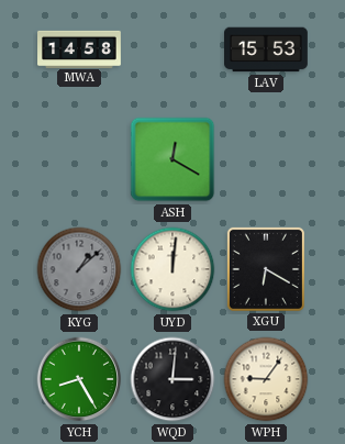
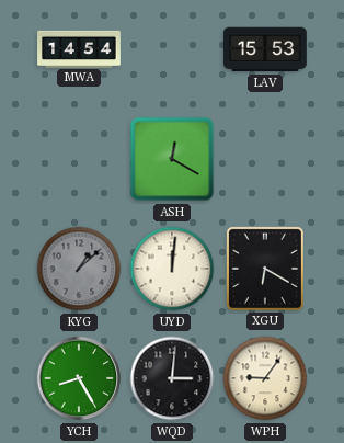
MWA: 14:58 -> 14:54 (79, 48)
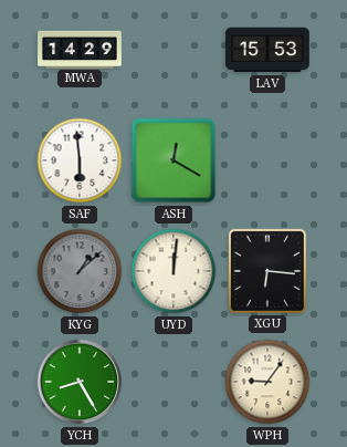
MWA: 14:54 -> 14:29 (80, 49)
SAF: none -> 5:59 (80, 160)
XGU: 6:20 -> 6:16 (267, 271)
WQD: 3:01 -> none (172, 378)
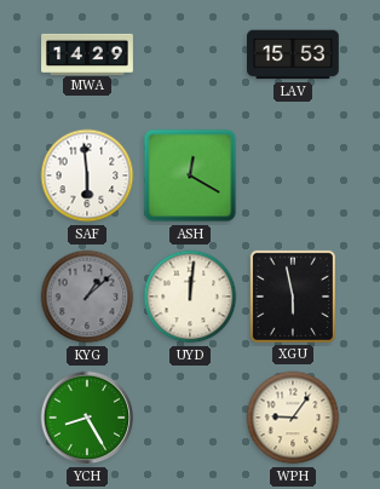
XGU: 6:16 -> 5:58 (293, 297)
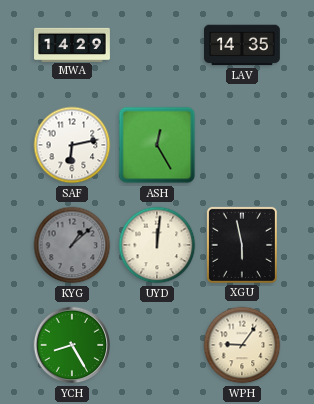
LAV: 15:53 -> 14:35 (243, 45)
SAF: 5:59 -> 6:13 (72, 145)
ASH: 12:20 -> 12:25 (157, 145)
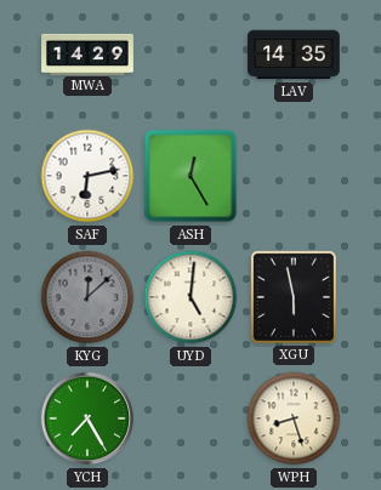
KYG: 1:08 -> 12:08 (87, 297)
UYD: 12:01 -> 5:01 (190, 297)
YCH: 8:25 -> 7:25 (87, 418)
WPH: 9:06 -> 8:27 (294, 418)
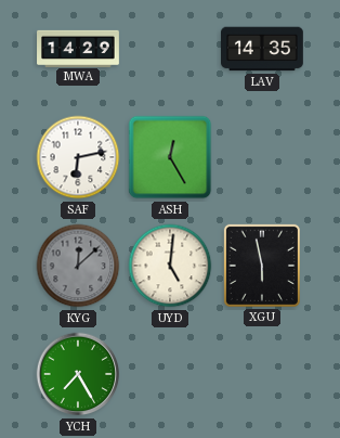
WPH: 8:27 -> none (294, 418)
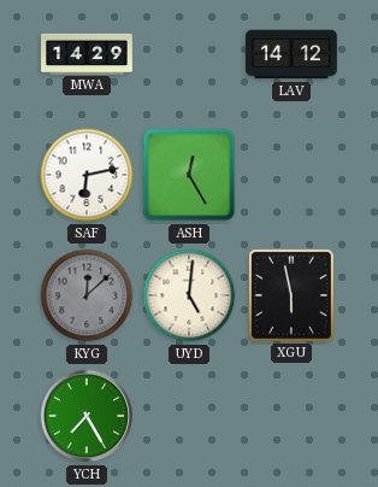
LAV: 14:35 -> 14:12 (293, 54)
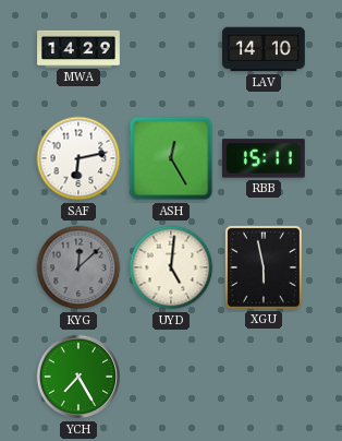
LAV: 14:12 -> 14:10 (265, 49)
RBB: none -> 15:11 (264, 158)
